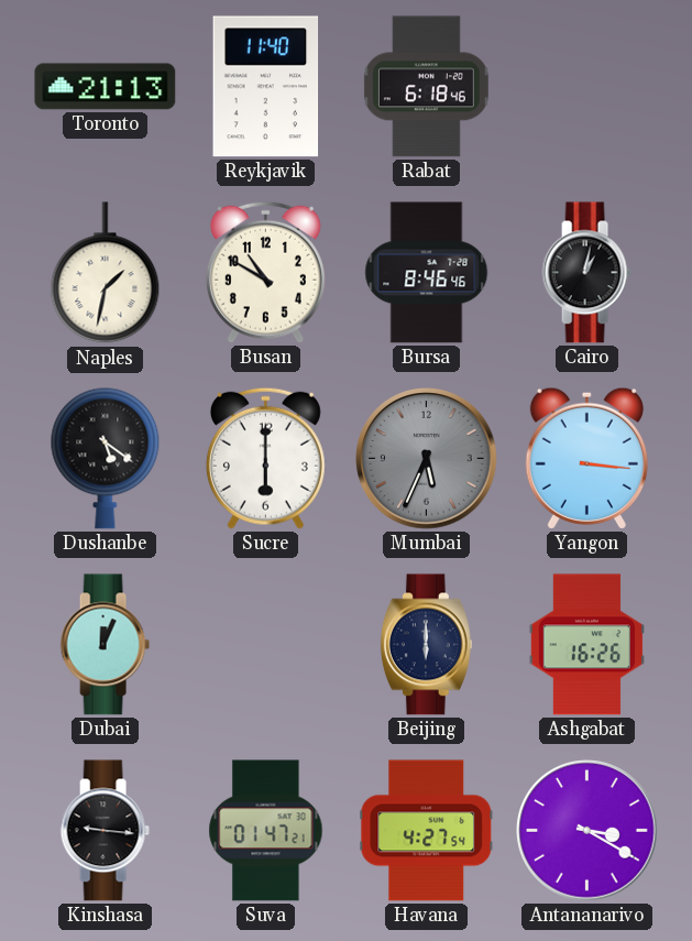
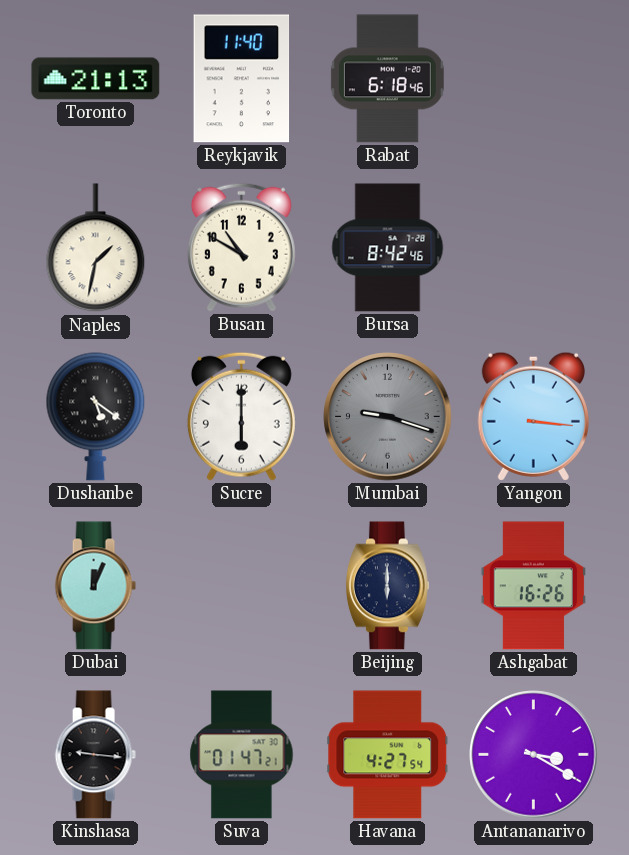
Bursa: 8:46 -> 8:42 (388, 248)
Cairo: 1:02 -> none (586, 273)
Mumbai: 5:34 -> 9:18 (388, 417)
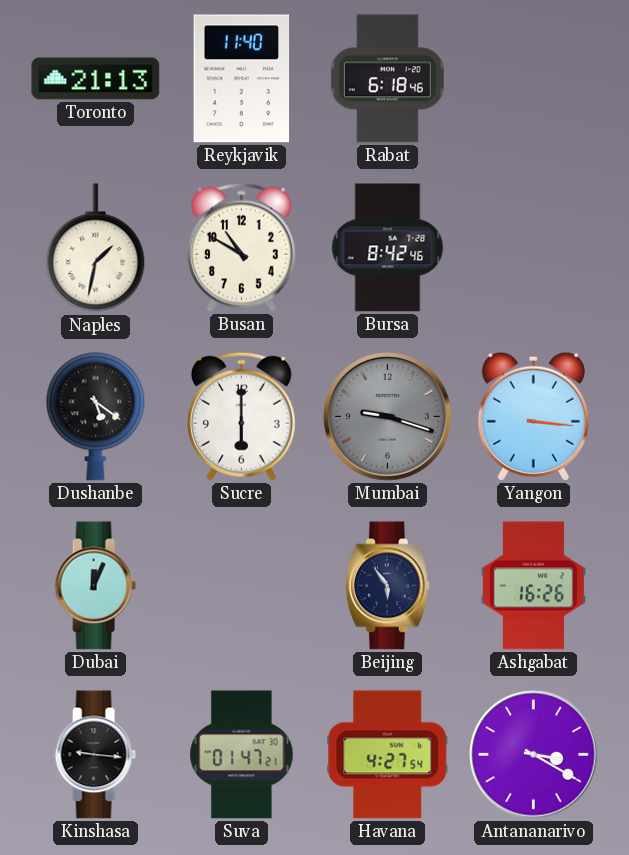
Beijing: 6:00 -> 5:54 (387, 586)
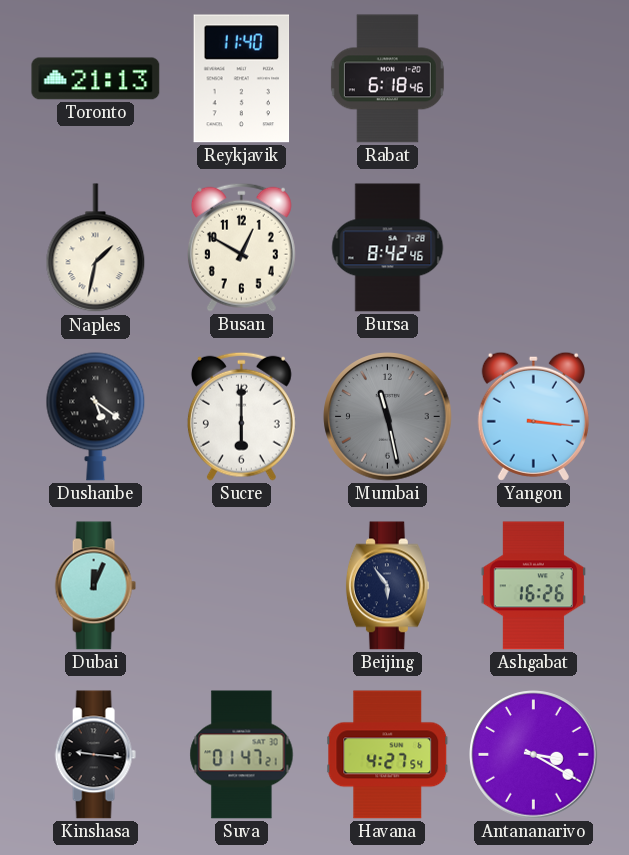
Busan: 10:50 -> 12:50 (241, 247)
Mumbai: 9:18 -> 11:28 (388, 417)
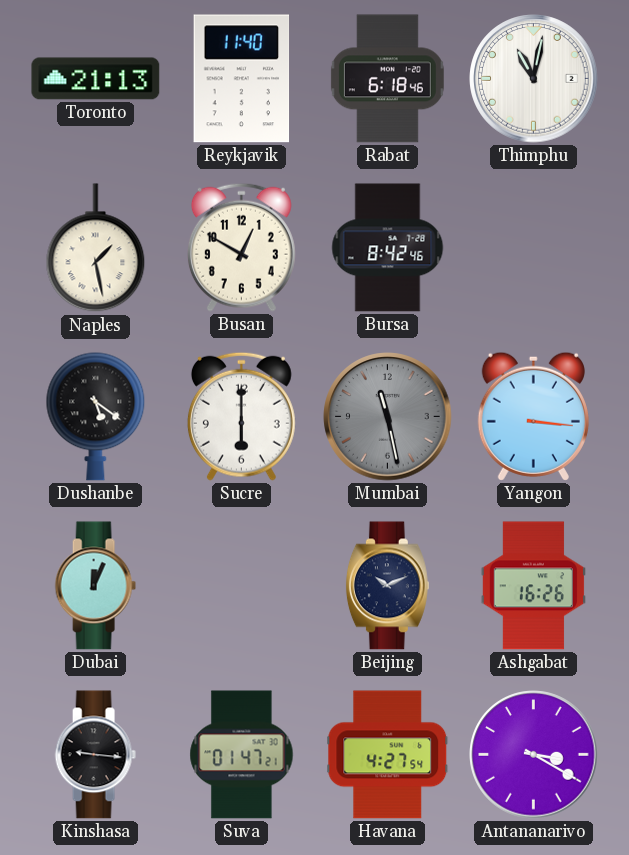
Thimphu: none -> 11:02 (534, 79)
Naples: 1:32 -> 1:28 (96, 248)
Beijing: 5:54 -> 10:11 (387, 586)
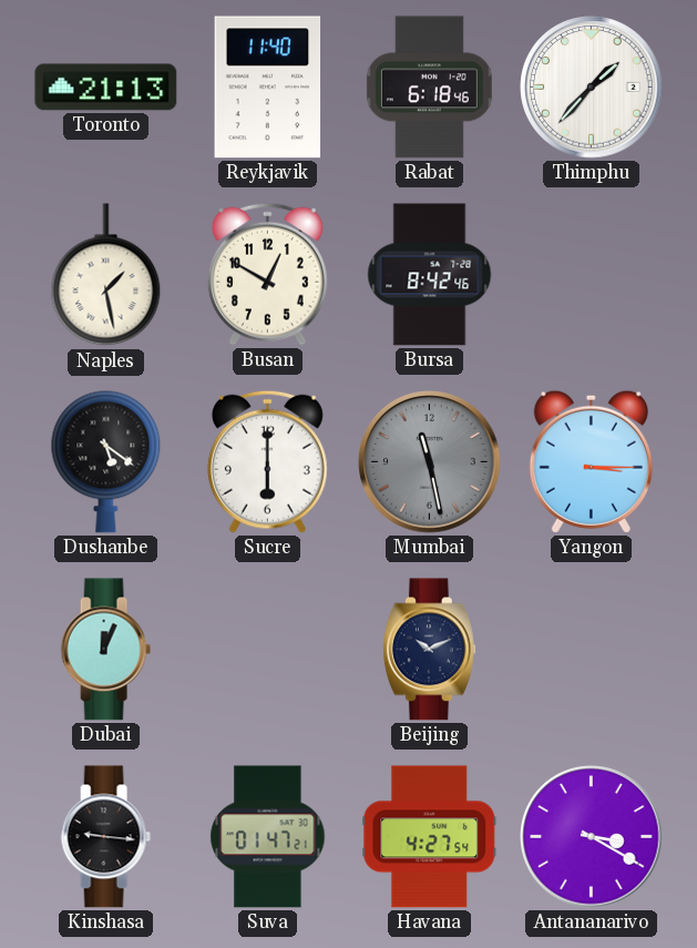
Thimphu: 11:02 -> 1:37 (592, 88)
Yangon: 3:16 -> 3:15 (591, 461)
Ashgabat: 16:26 -> none (533, 586)
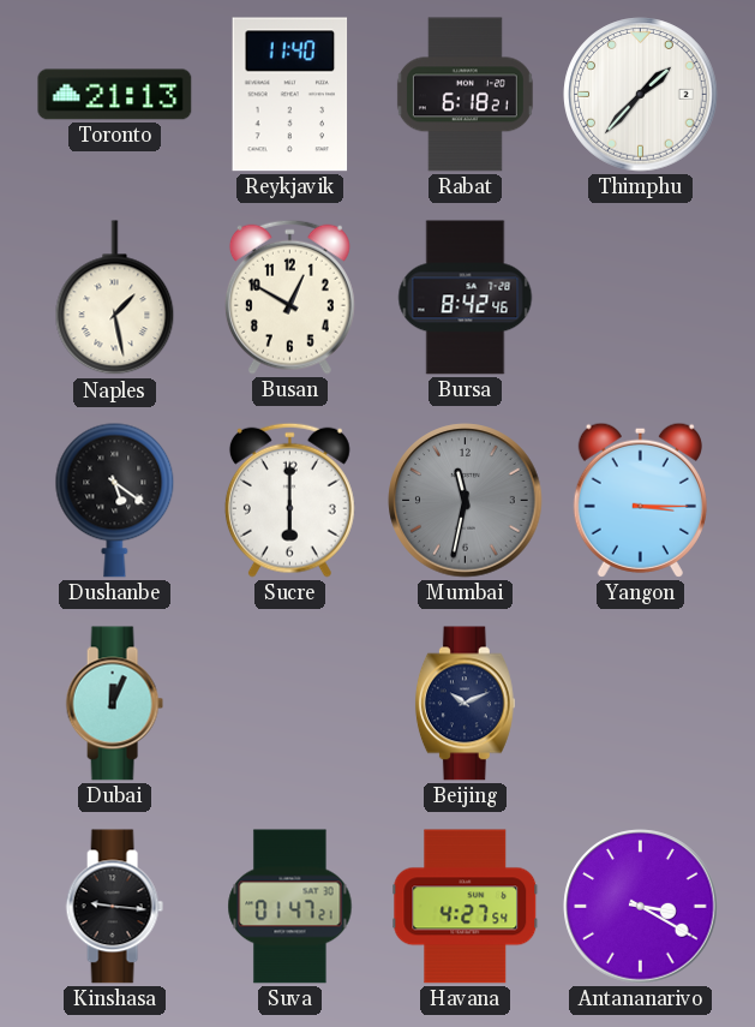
Rabat: 6:18:46 -> 6:18:21 (465, 95)
Mumbai: 11:28 -> 11:32 (466, 501)
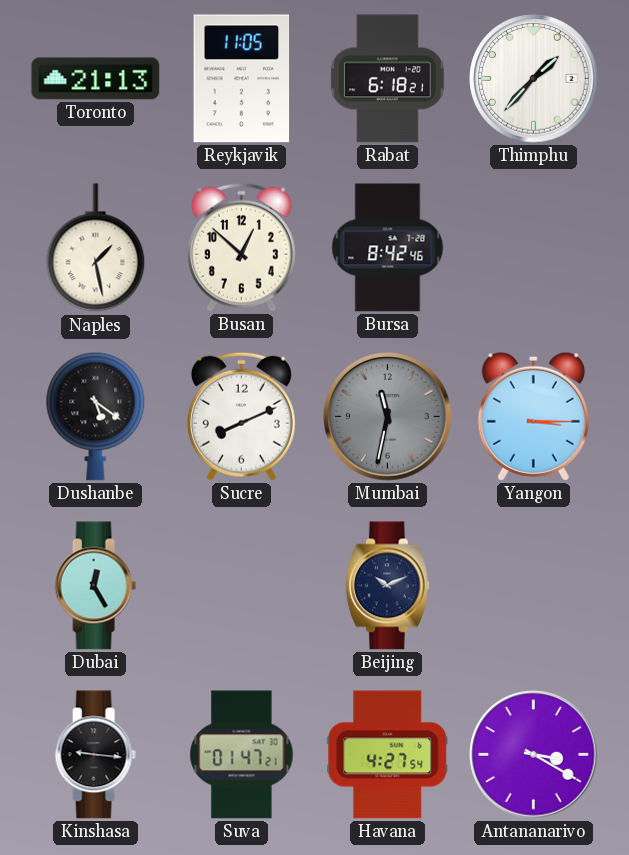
Reykjavik: 11:40 -> 11:05 (242, 79)
Busan: 12:50 -> 12:52 (241, 247)
Sucre: 6:00 -> 8:11 (241, 416)
Dubai: 12:04 -> 12:25 (95, 586)
